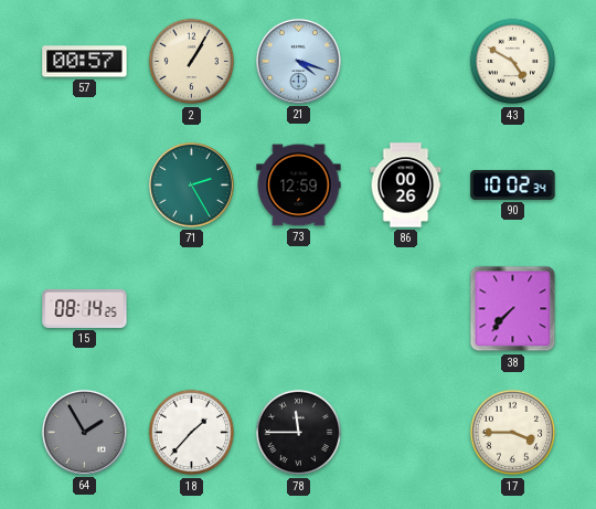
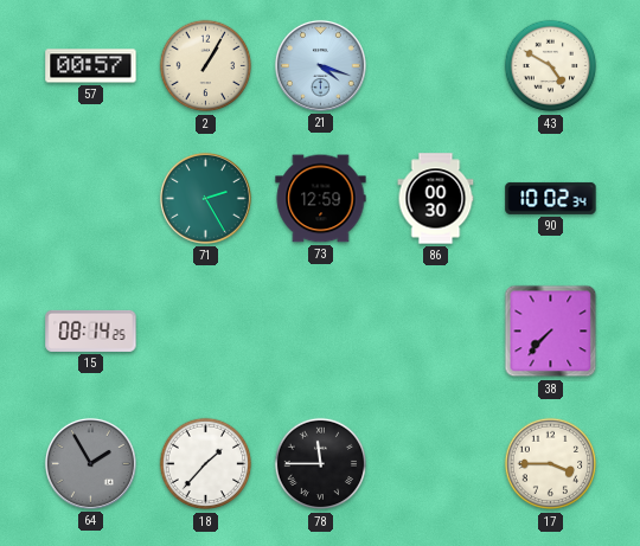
86: 00:26 -> 00:30 (436, 199)
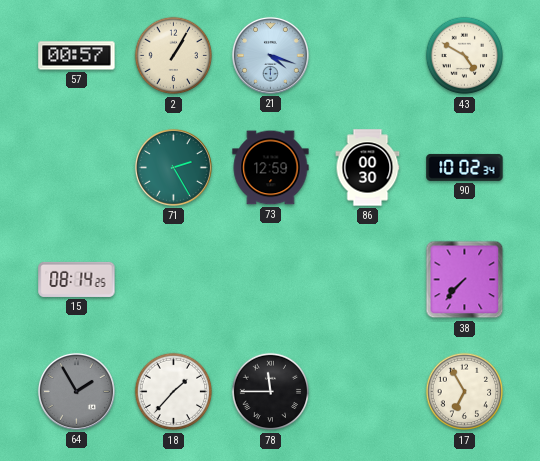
17: 3:45 -> 6:55 (465, 392)
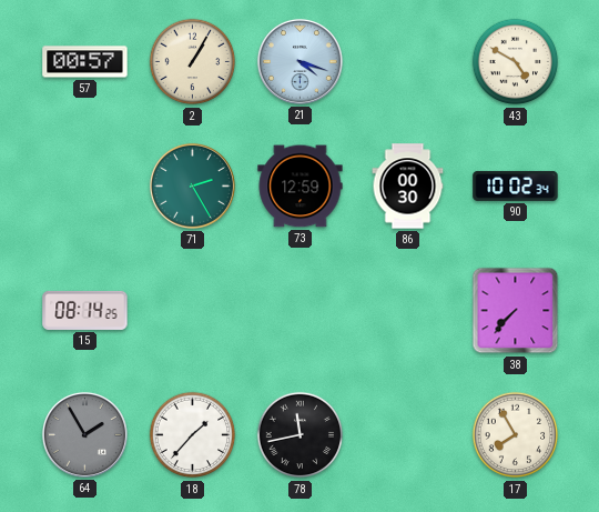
78: 11:45 -> 11:43 (301, 435)
17: 6:55 -> 7:55 (516, 435)
